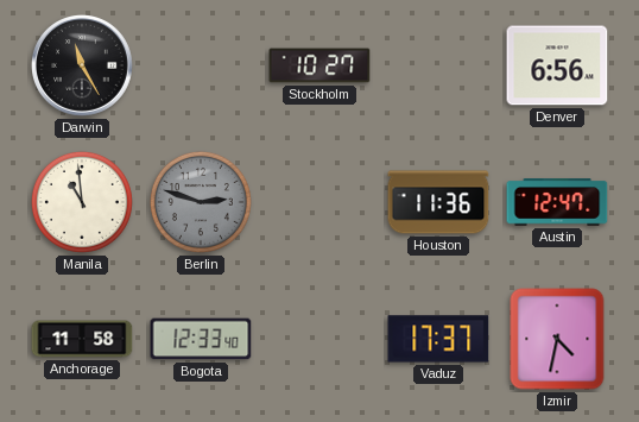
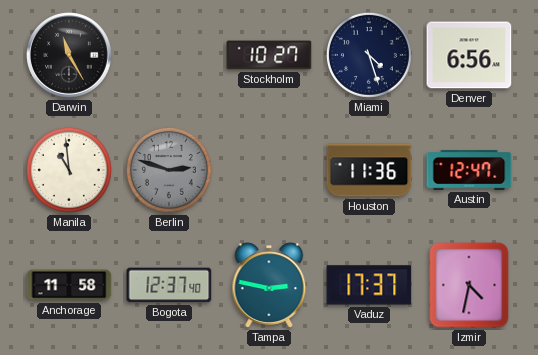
Miami: none -> 4:27 (369, 55)
Bogota: 12:33 -> 12:37 (169, 285)
Tampa: none -> 2:47 (269, 285)
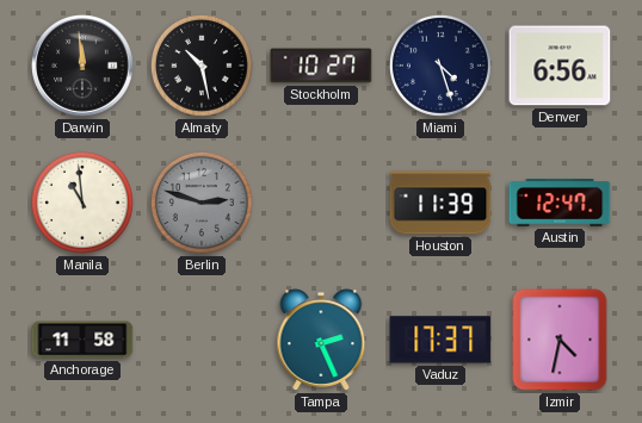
Darwin: 11:25 -> 11:59 (84, 67)
Almaty: none -> 10:28 (202, 66)
Houston: 11:36 -> 11:39 (440, 203)
Bogota: 12:37 -> none (169, 285)
Tampa: 2:47 -> 2:26 (321, 340)
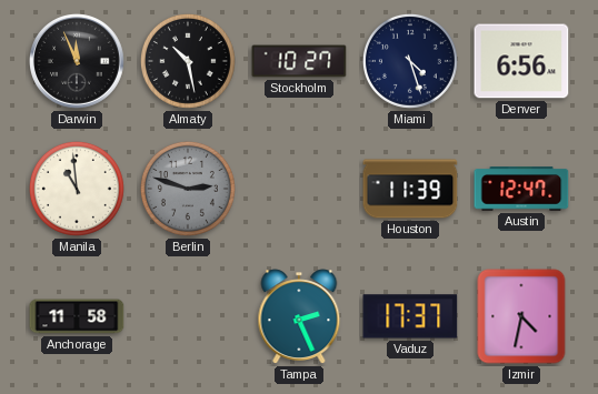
Darwin: 11:59 -> 11:56 (78, 62)
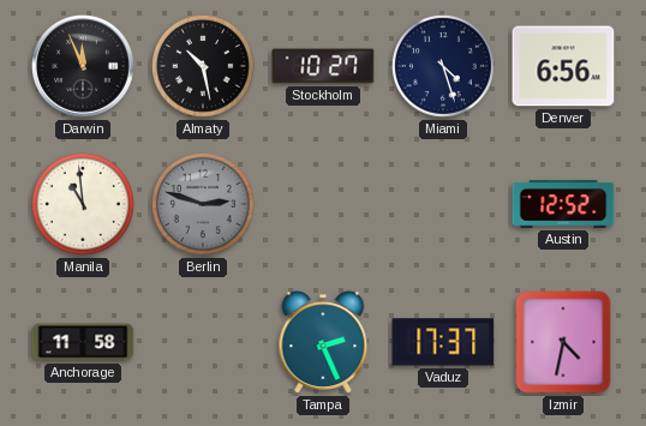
Houston: 11:39 -> none (410, 189)
Austin: 12:47 -> 12:52 (563, 204)
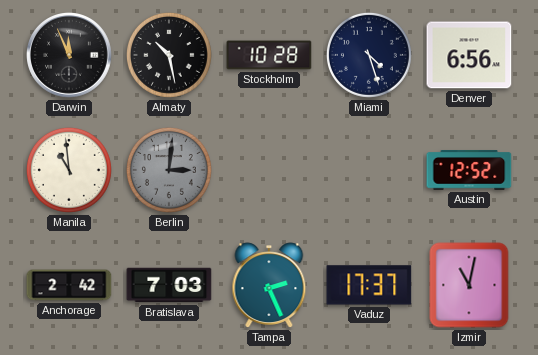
Stockholm: 10:27 -> 10:28 (269, 55)
Berlin: 2:48 -> 3:01 (169, 170)
Anchorage: 11:58 -> 2:42 (69, 285)
Bratislava: none -> 7:03 (169, 285)
Izmir: 4:32 -> 11:02 (469, 285)
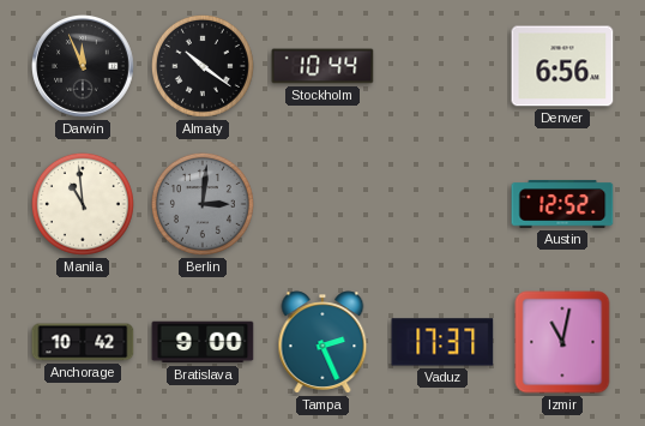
Almaty: 10:28 -> 10:21 (203, 66)
Stockholm: 10:28 -> 10:44 (322, 66)
Miami: 4:27 -> none (369, 55)
Anchorage: 2:42 -> 10:42 (83, 342)
Bratislava: 7:03 -> 9:00 (203, 342)
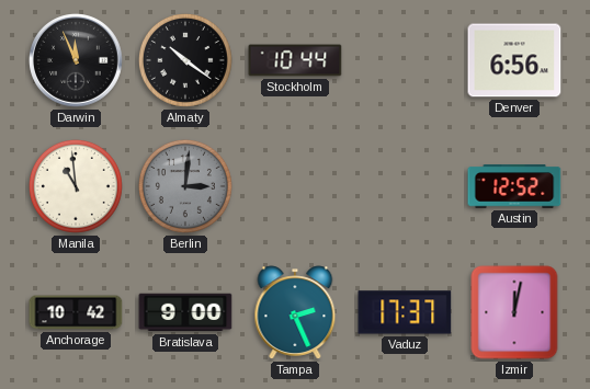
Izmir: 11:02 -> 12:02 (514, 312)
